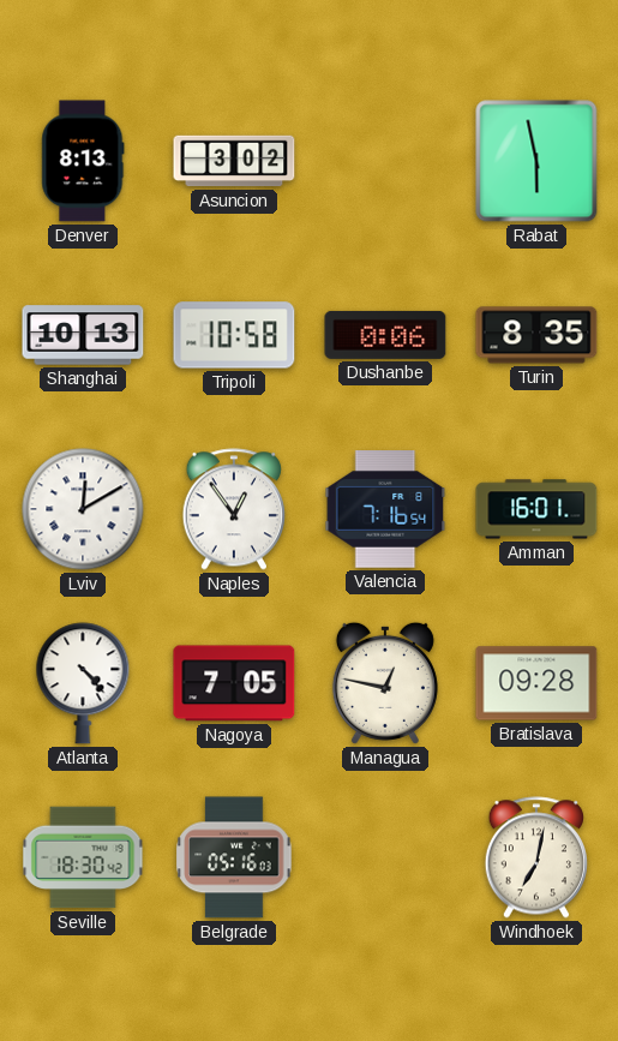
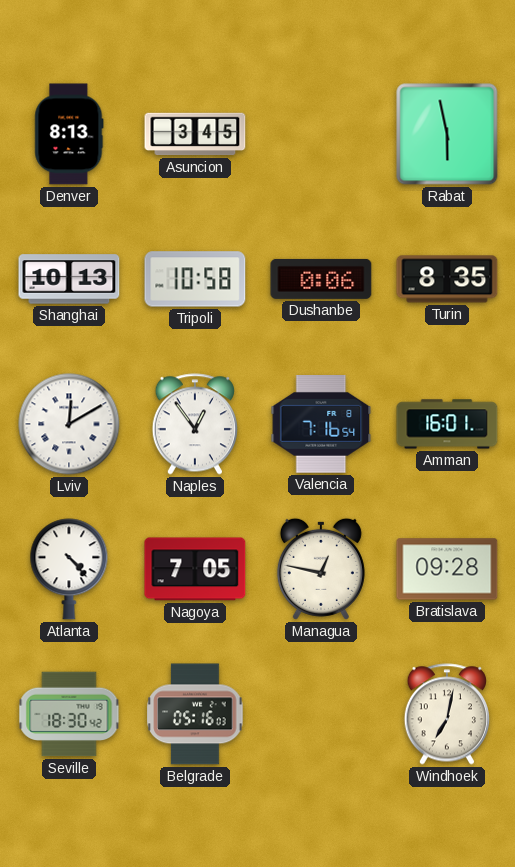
Asuncion: 3:02 -> 3:45 (195, 134)
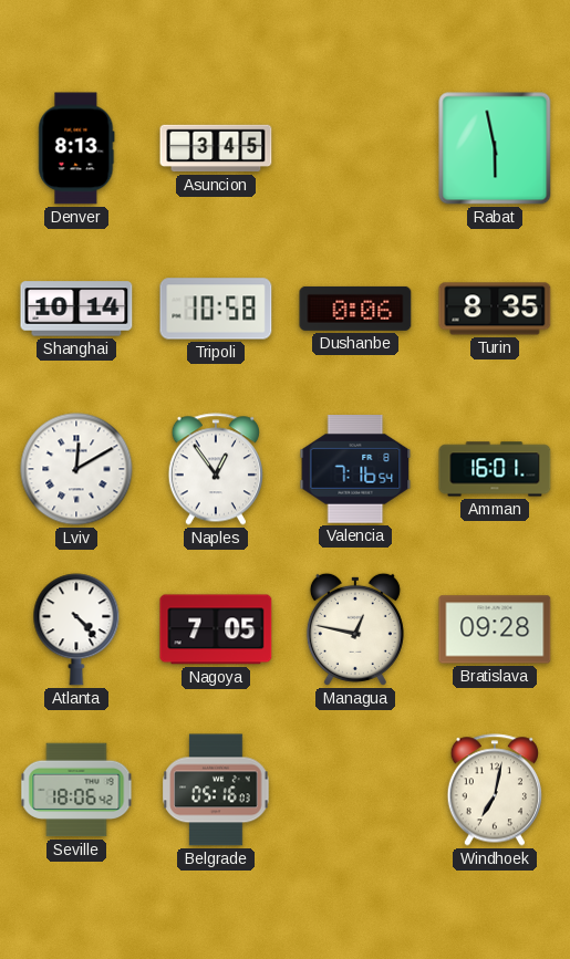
Shanghai: 10:13 -> 10:14 (76, 309)
Seville: 18:30 -> 18:06 (76, 790)
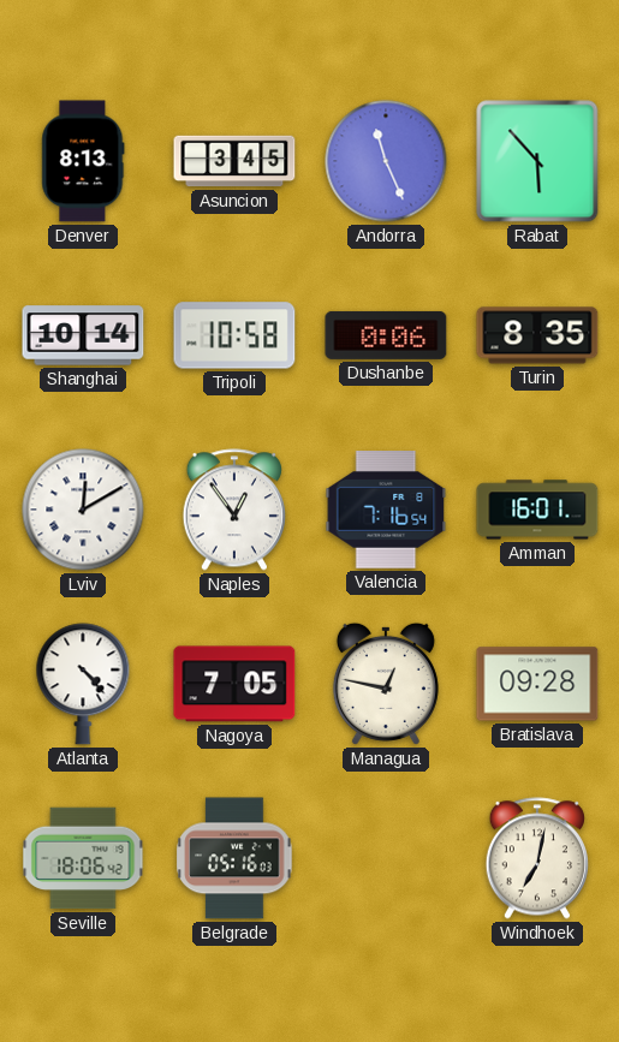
Andorra: none -> 11:26 (386, 161)
Rabat: 5:58 -> 5:53 (537, 161)
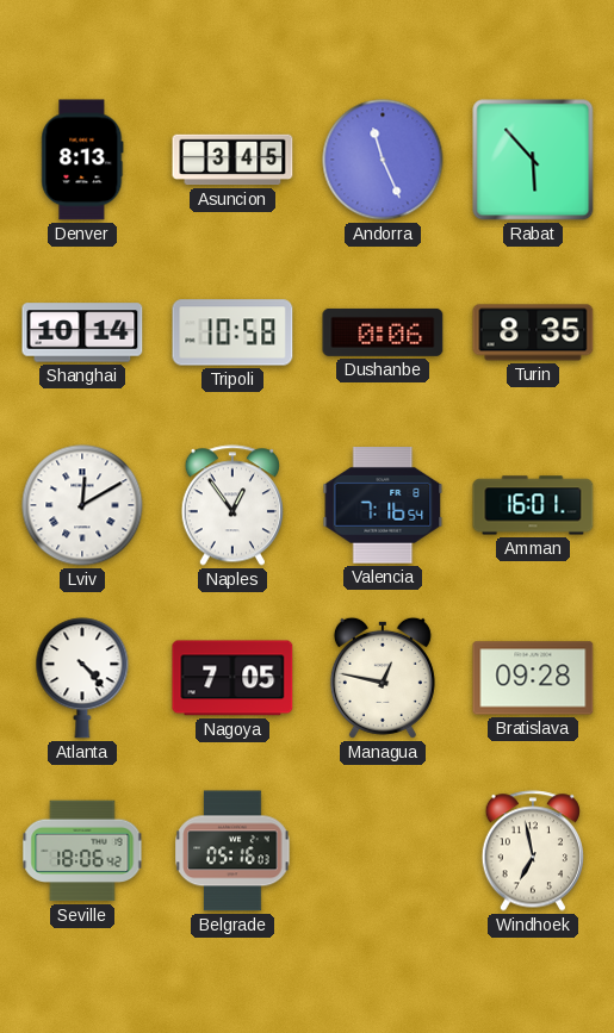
Windhoek: 7:02 -> 6:58 (532, 851)
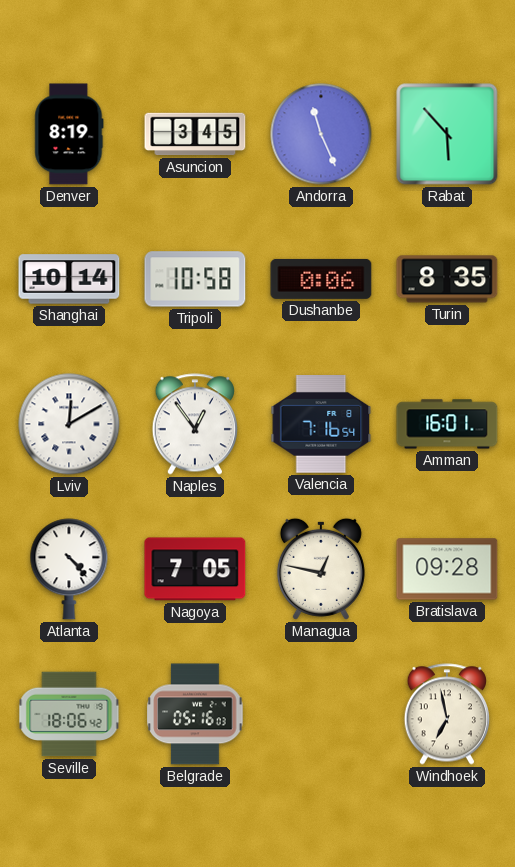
Denver: 8:13 -> 8:19 (69, 134)
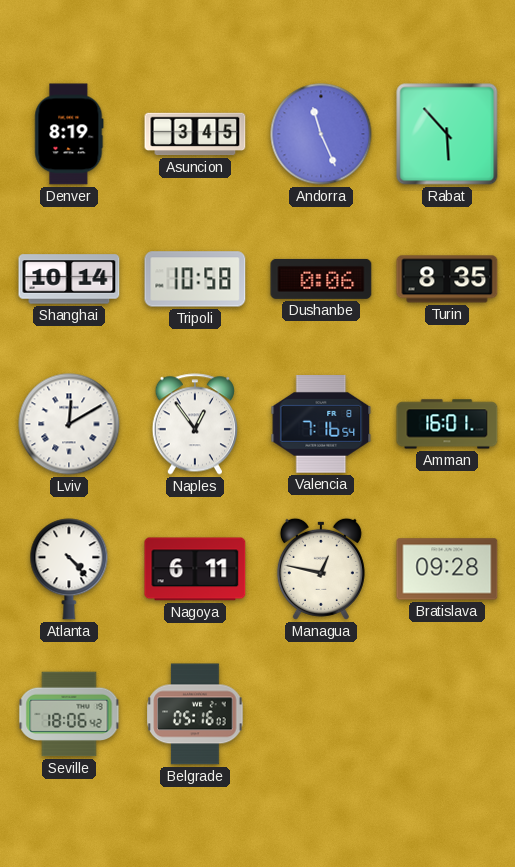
Nagoya: 7:05 -> 6:11 (195, 569)
Windhoek: 6:58 -> none (446, 714)
